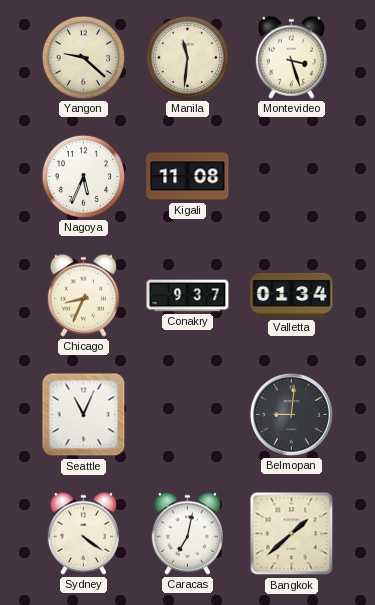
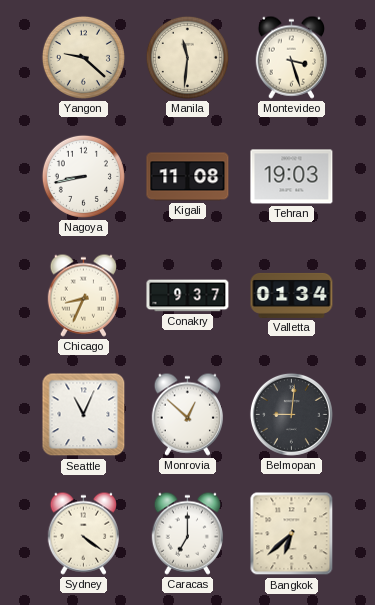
Nagoya: 5:34 -> 8:43 (83, 176)
Tehran: none -> 19:03 (292, 177)
Monrovia: none -> 12:52 (188, 414)
Caracas: 7:02 -> 7:00 (188, 533)
Bangkok: 1:38 -> 6:38 (292, 534)
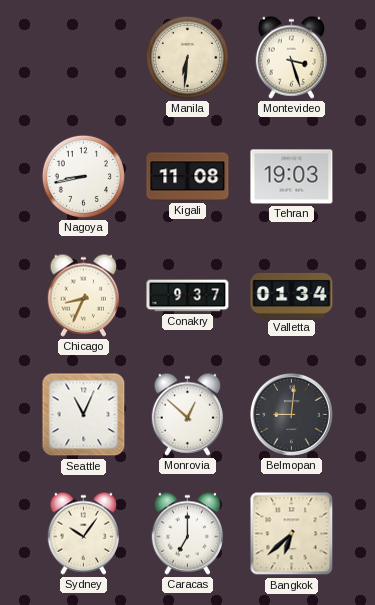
Yangon: 9:22 -> none (83, 57)
Manila: 11:31 -> 6:31 (187, 57)
Sydney: 4:21 -> 10:06 (84, 533)
